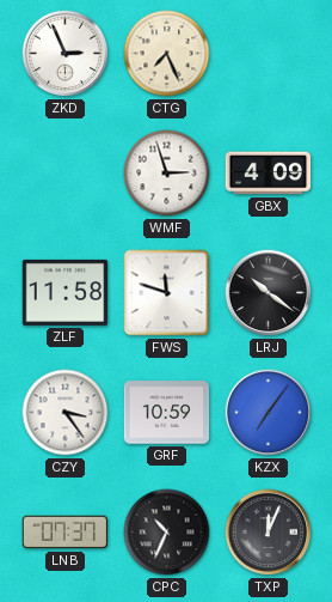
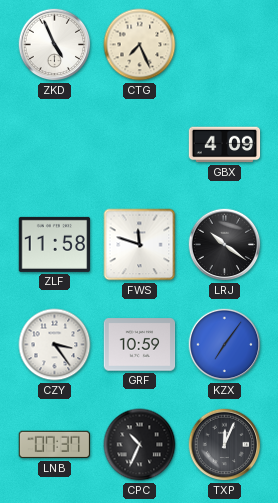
ZKD: 2:56 -> 4:56 (55, 45)
WMF: 2:57 -> none (167, 174)
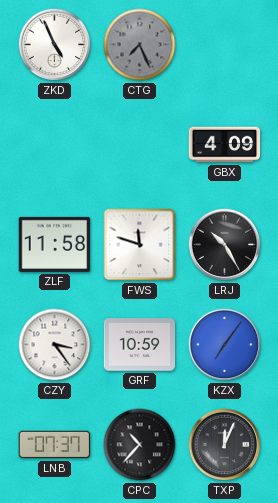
CTG dial: cream -> grey (140, 45)
LRJ: 10:21 -> 10:25 (225, 245)
CPC: 10:34 -> 10:37 (140, 445)
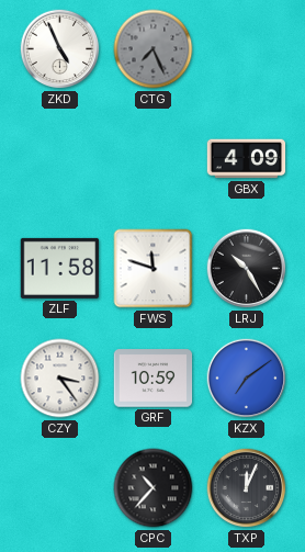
KZX: 7:06 -> 7:09 (247, 379)
LNB: 07:37 -> none (55, 445)
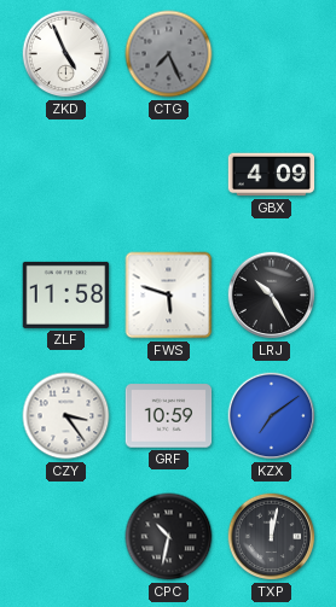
FWS: 11:48 -> 5:48 (169, 296)
CPC: 10:37 -> 10:32 (169, 537)
TXP: 12:04 -> 12:02 (272, 537)
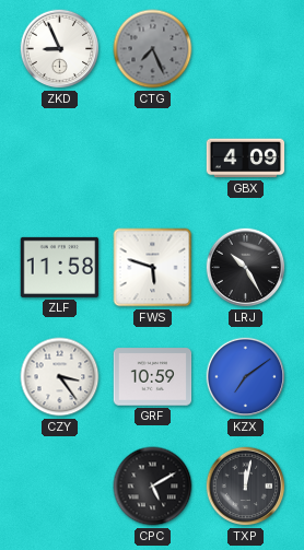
ZKD: 4:56 -> 8:56 (60, 49)
CPC: 10:32 -> 5:10 (153, 487)
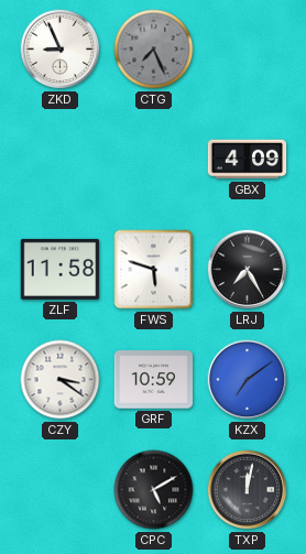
LRJ: 10:25 -> 7:25 (248, 270)
CZY: 3:24 -> 3:21 (61, 380)
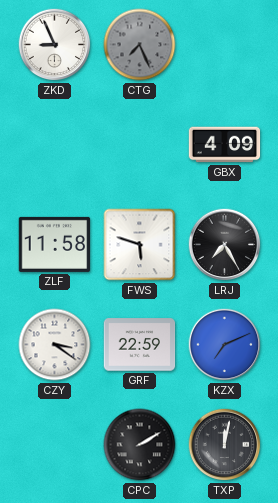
GRF: 10:59 -> 22:59 (140, 345)
KZX: 7:09 -> 7:11 (225, 345)
CPC: 5:10 -> 2:10 (140, 445)
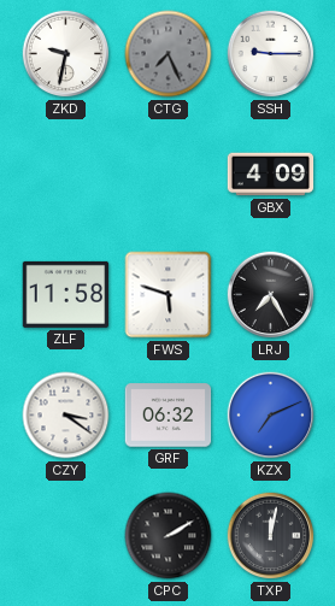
ZKD: 8:56 -> 9:32 (66, 54)
SSH: none -> 9:15 (271, 54)
GRF: 22:59 -> 06:32 (169, 416)
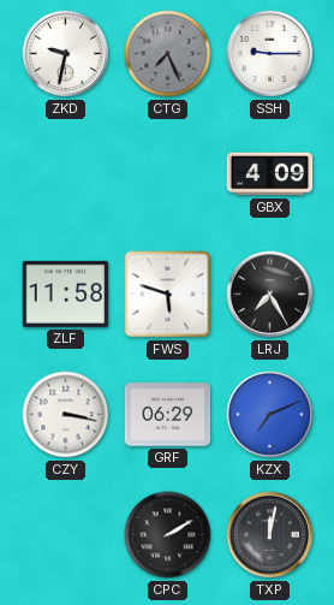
CZY: 3:21 -> 3:17 (66, 415)
GRF: 06:32 -> 06:29 (168, 415)
